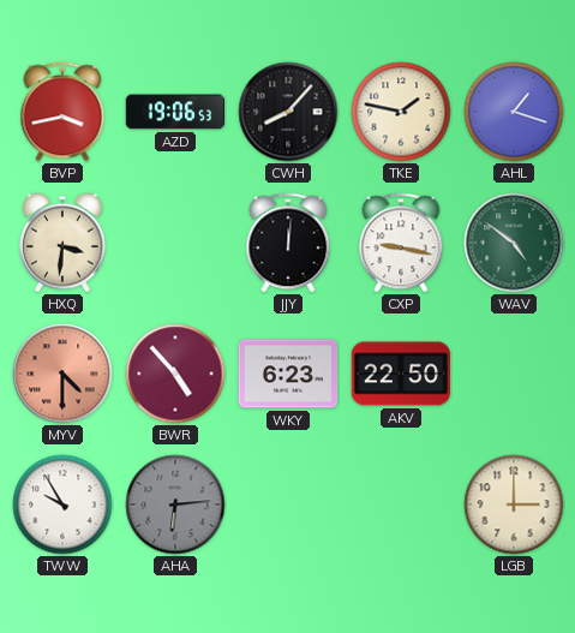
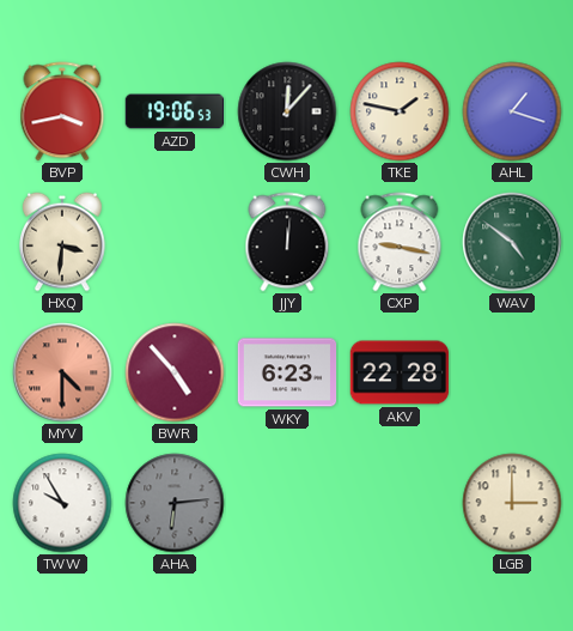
CWH: 8:07 -> 12:07 (287, 111)
AKV: 22:50 -> 22:28 (400, 372)
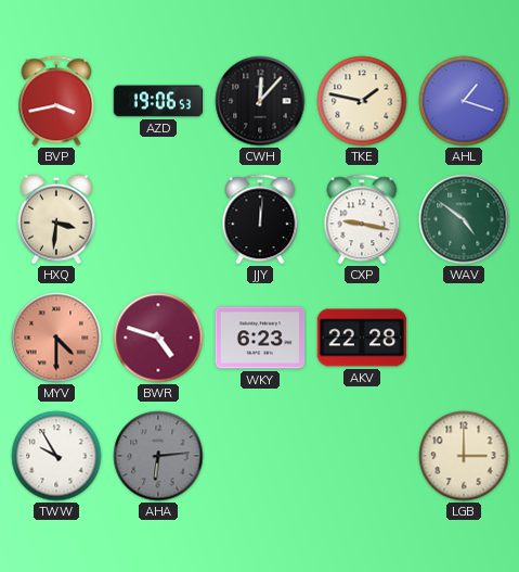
BWR: 4:53 -> 4:48 (158, 338)
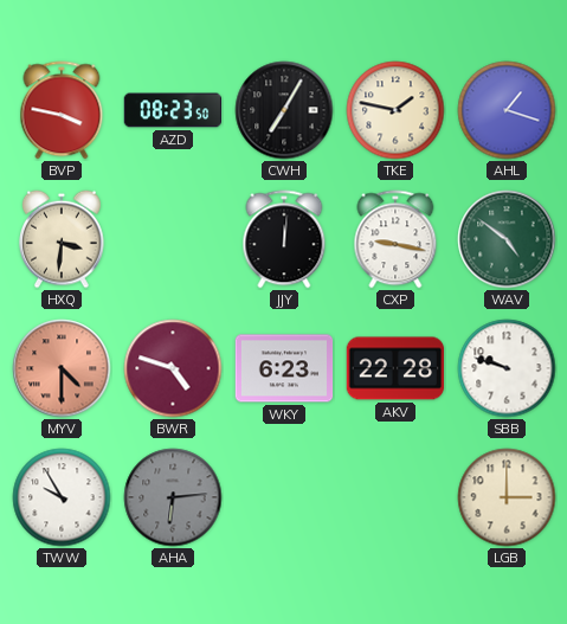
BVP: 3:43 -> 3:47 (62, 110)
AZD: 19:06 -> 08:23 (173, 110)
CWH: 12:07 -> 7:05 (284, 110)
SBB: none -> 9:48 (507, 368)
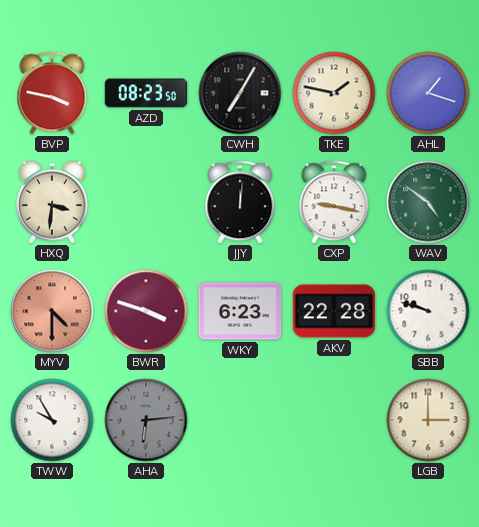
BWR: 4:48 -> 3:48 (146, 311)
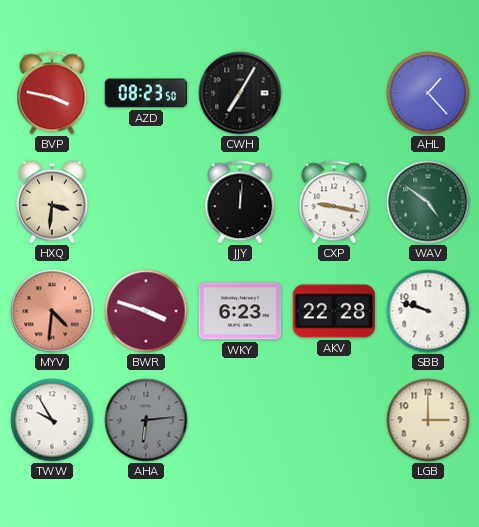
TKE: 1:47 -> none (334, 93)
AHL: 1:18 -> 1:23 (428, 93)
MYV: 4:30 -> 4:31 (52, 311)
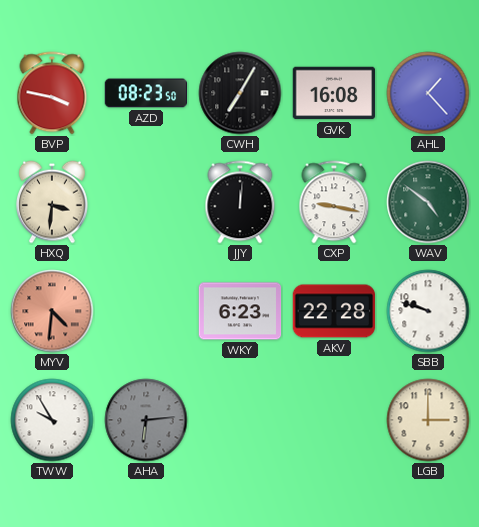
GVK: none -> 16:08 (334, 93)
BWR: 3:48 -> none (146, 311)
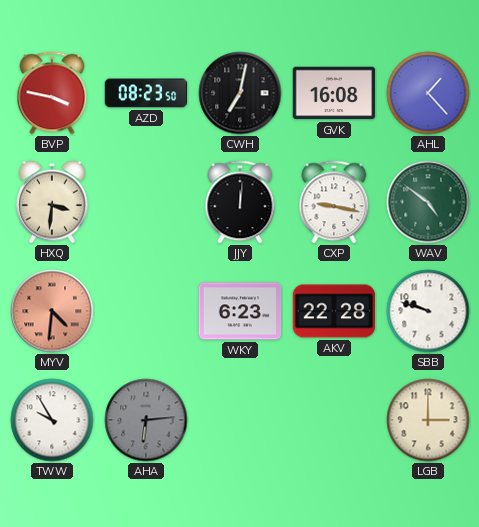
CWH: 7:05 -> 7:02 (240, 93)
